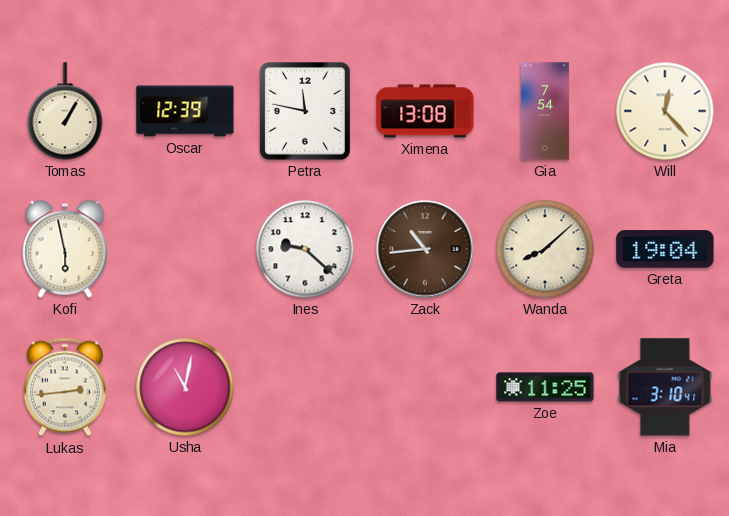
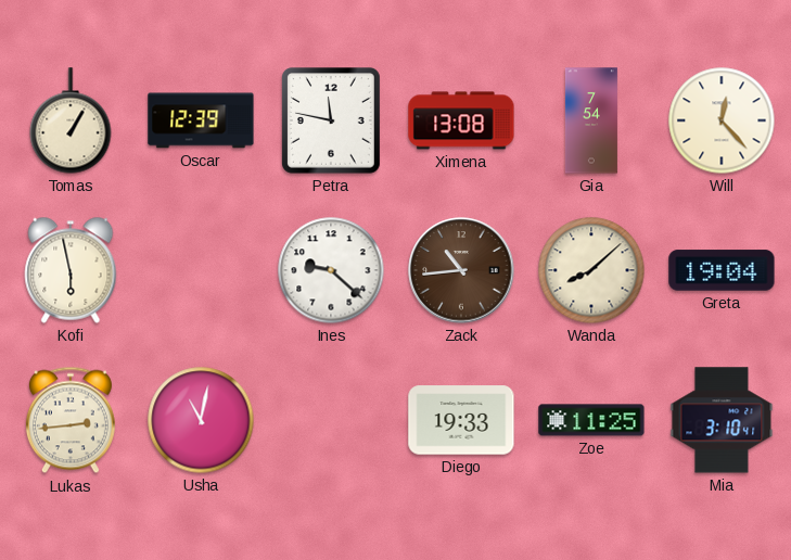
Diego: none -> 19:33 (461, 420)
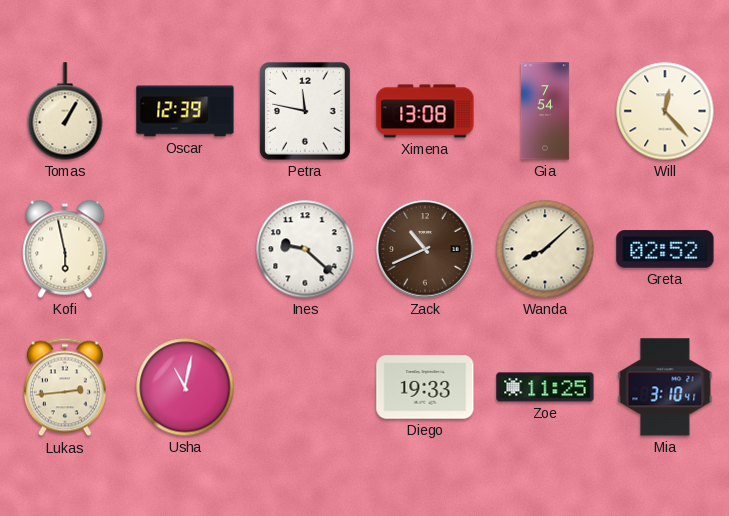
Zack: 10:44 -> 10:41 (425, 249)
Greta: 19:04 -> 02:52 (665, 249)
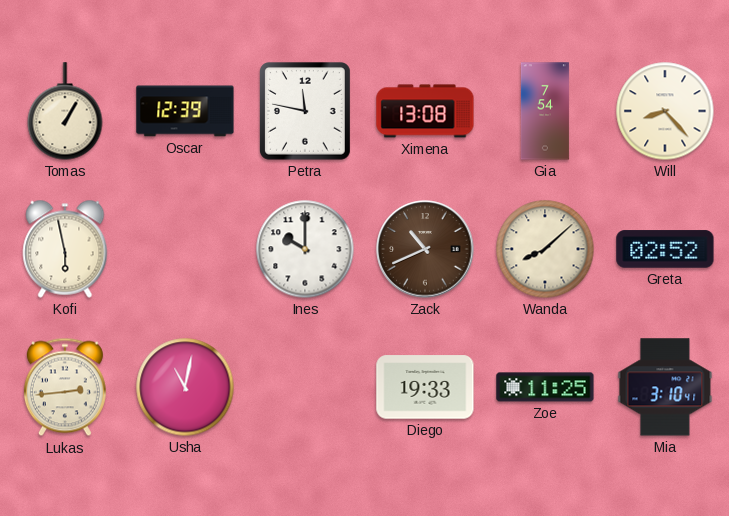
Will: 12:23 -> 8:23 (665, 111)
Ines: 9:22 -> 10:00 (305, 249)
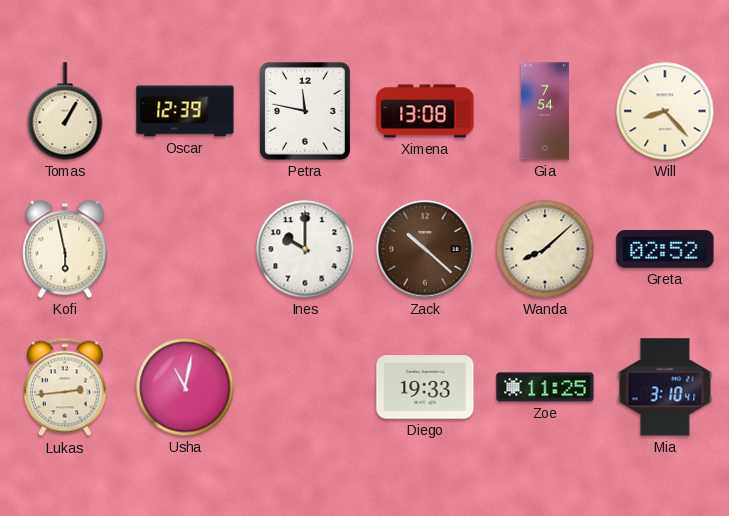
Zack: 10:41 -> 10:22 (425, 249)
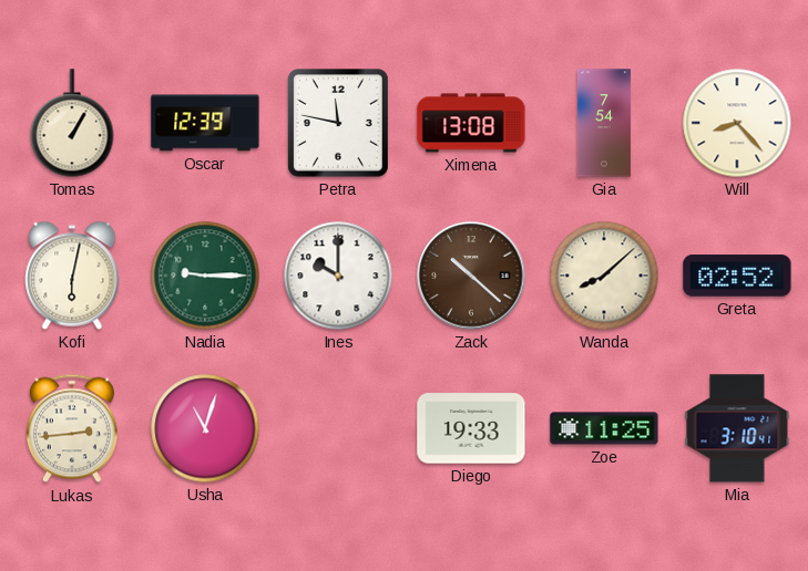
Kofi: 5:58 -> 6:02 (72, 276)
Nadia: none -> 9:15 (205, 276)
Usha: 11:02 -> 11:03 (205, 428)
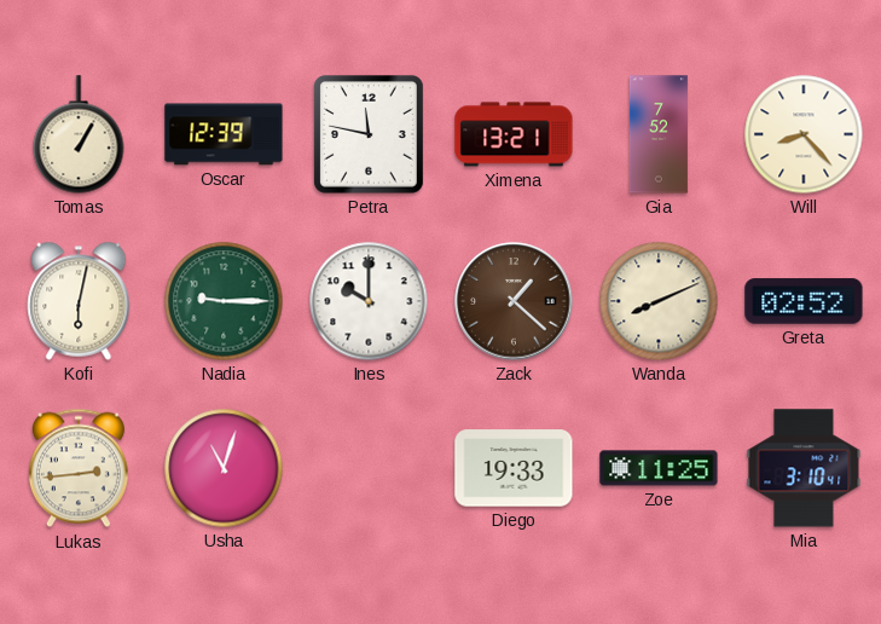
Ximena: 13:08 -> 13:21 (514, 134)
Gia: 7:54 -> 7:52 (659, 134)
Zack: 10:22 -> 1:22 (514, 301)
Wanda: 8:08 -> 8:11 (659, 301)
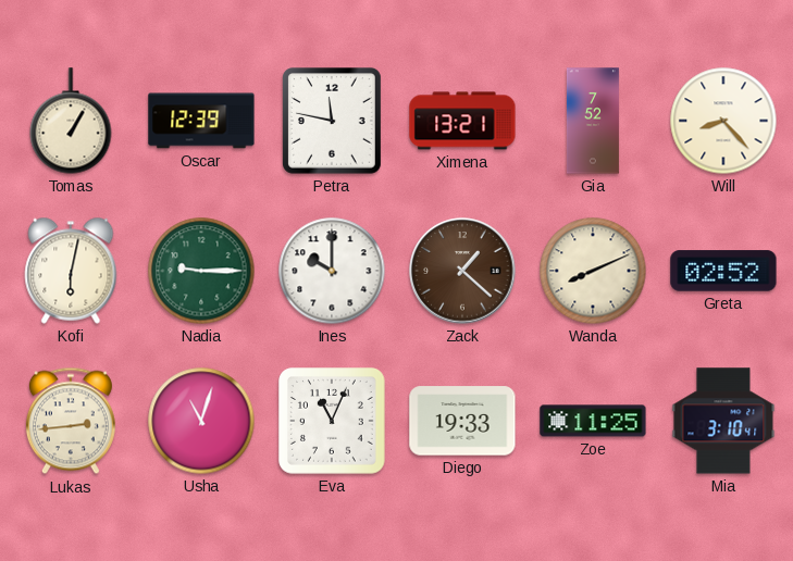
Eva: none -> 11:04 (333, 422)
